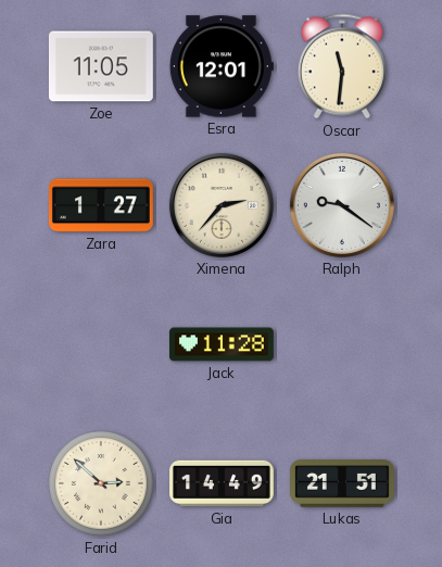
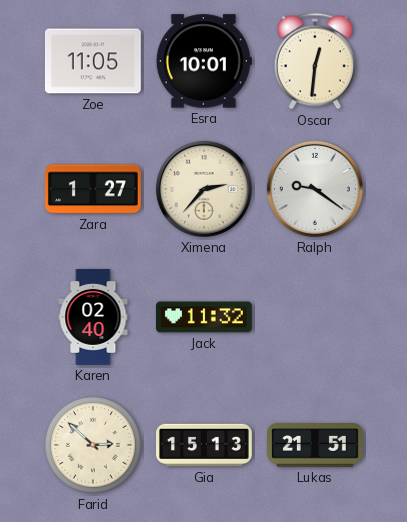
Esra: 12:01 -> 10:01 (204, 61)
Oscar: 11:31 -> 12:31 (315, 61)
Karen: none -> 02:40 (93, 318)
Jack: 11:28 -> 11:32 (204, 317)
Gia: 14:49 -> 15:13 (205, 445)
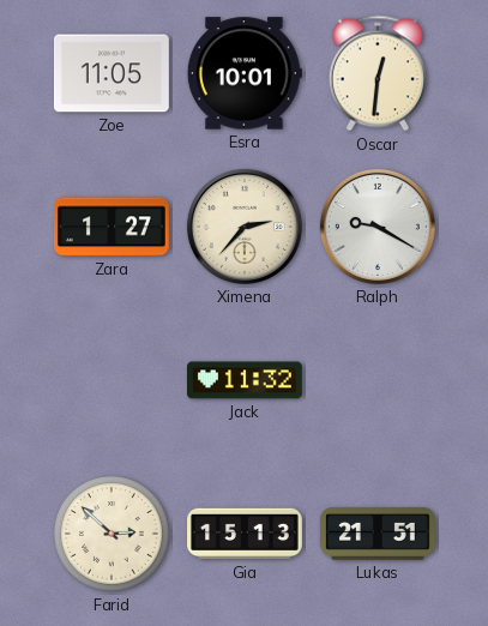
Ralph: 9:21 -> 9:20 (378, 227)
Karen: 02:40 -> none (93, 318)
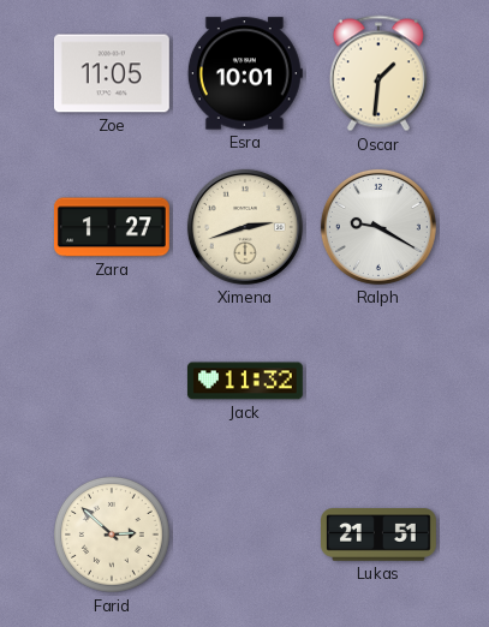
Oscar: 12:31 -> 1:31 (378, 73)
Ximena: 2:37 -> 2:42 (245, 227)
Gia: 15:13 -> none (246, 534)
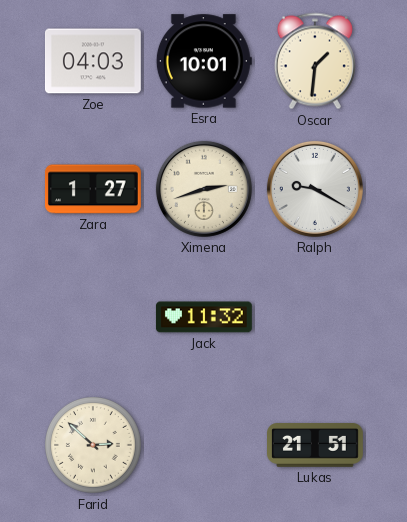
Zoe: 11:05 -> 04:03 (93, 61)
